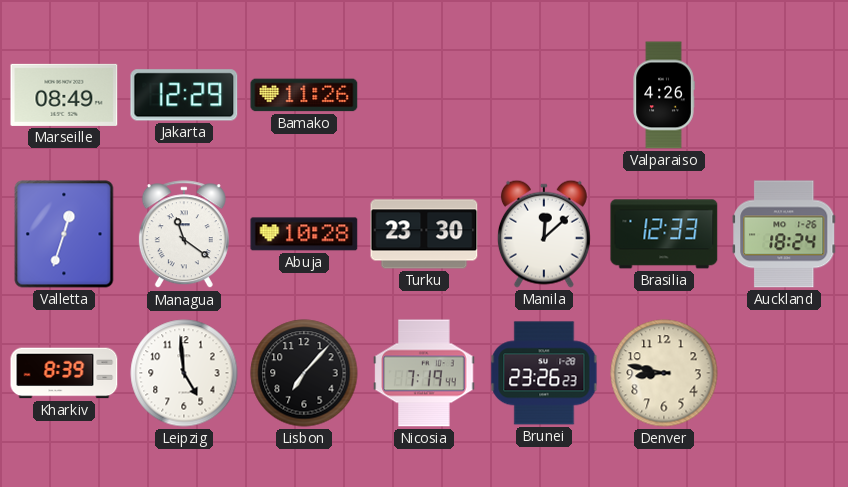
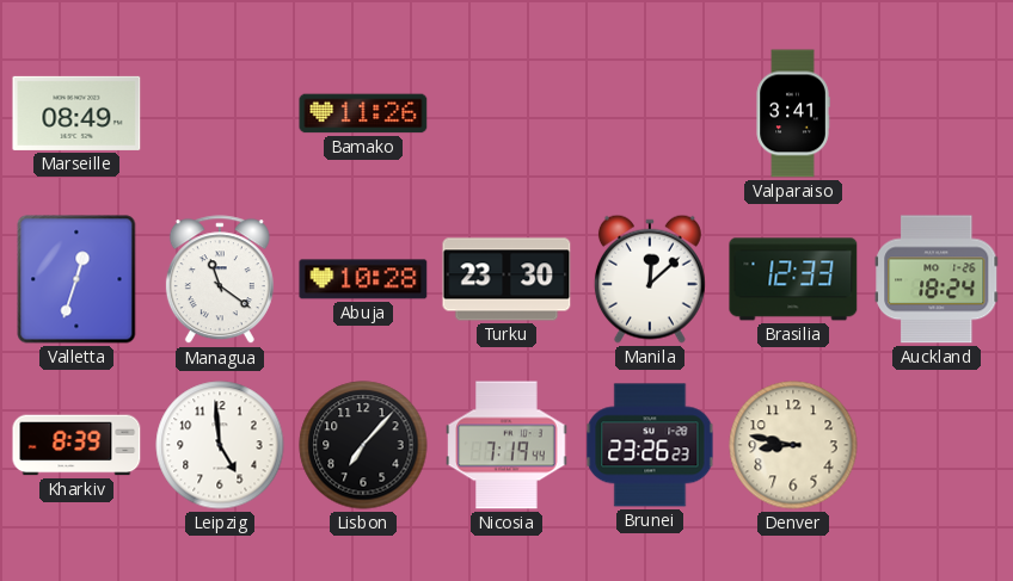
Jakarta: 12:29 -> none (184, 95)
Valparaiso: 4:26 -> 3:41 (793, 113)
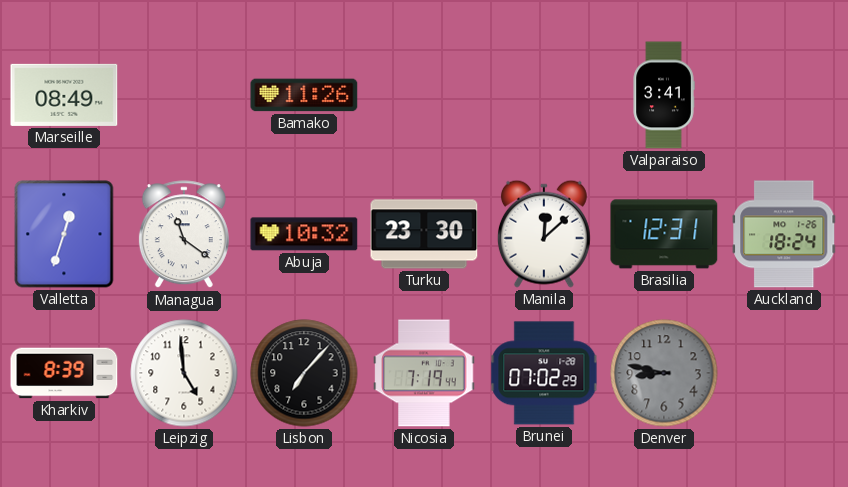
Abuja: 10:28 -> 10:32 (304, 234)
Brasilia: 12:33 -> 12:31 (664, 234)
Brunei: 23:26 -> 07:02 (544, 373)
Denver dial: cream -> grey (664, 373)
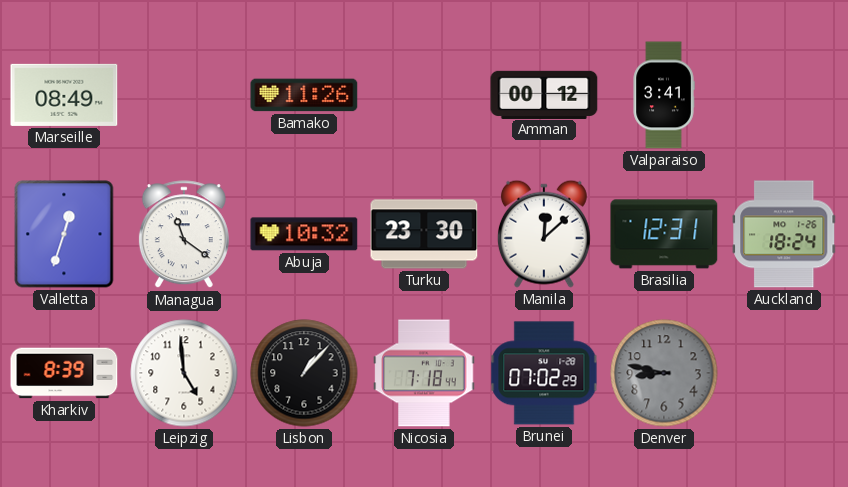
Amman: none -> 00:12 (544, 94)
Lisbon: 7:07 -> 1:07 (304, 373)
Nicosia: 7:19 -> 7:18 (424, 373)
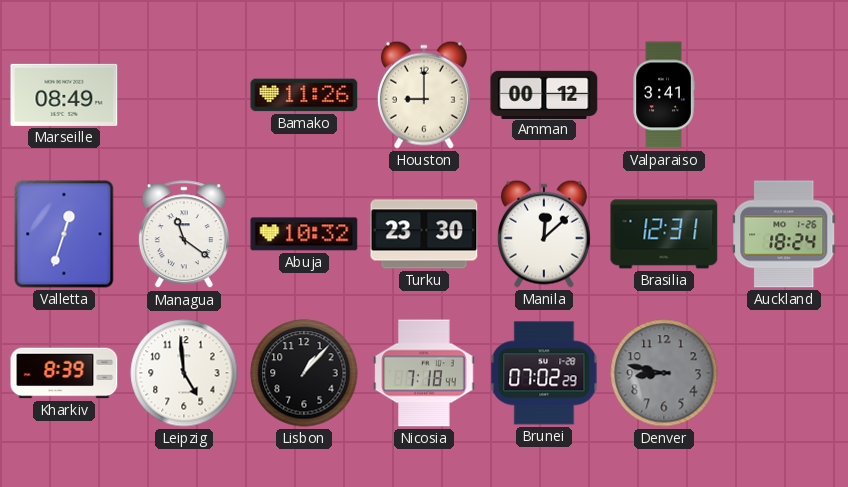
Houston: none -> 9:00 (424, 95)
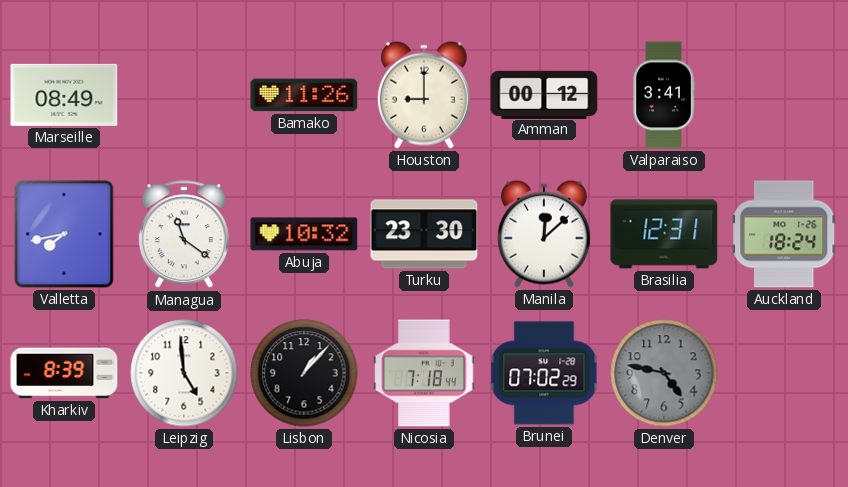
Valletta: 12:33 -> 7:43 (64, 234)
Denver: 8:47 -> 4:47 (664, 373)
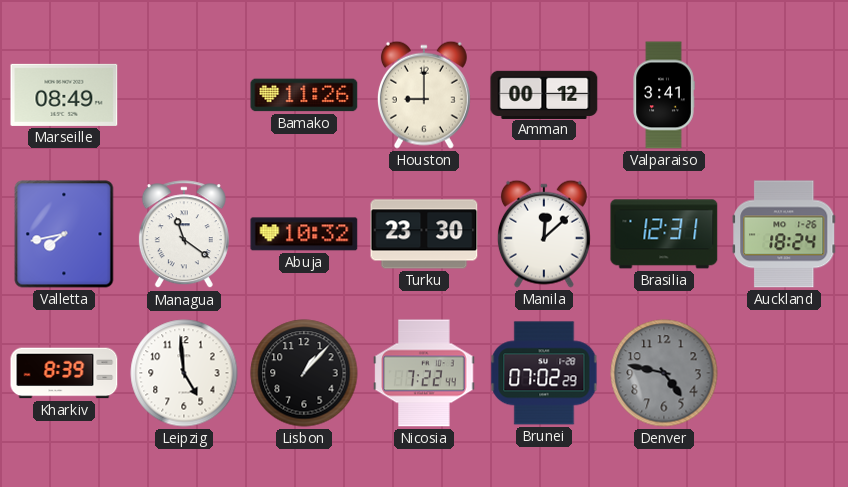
Nicosia: 7:18 -> 7:22 (424, 373)
